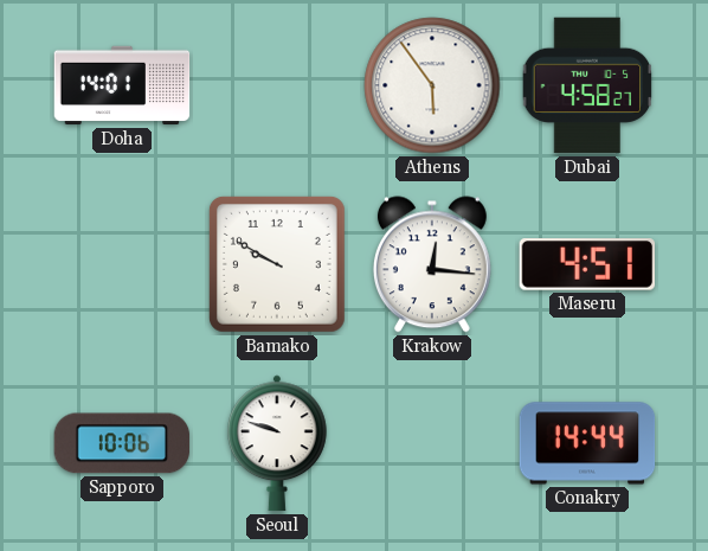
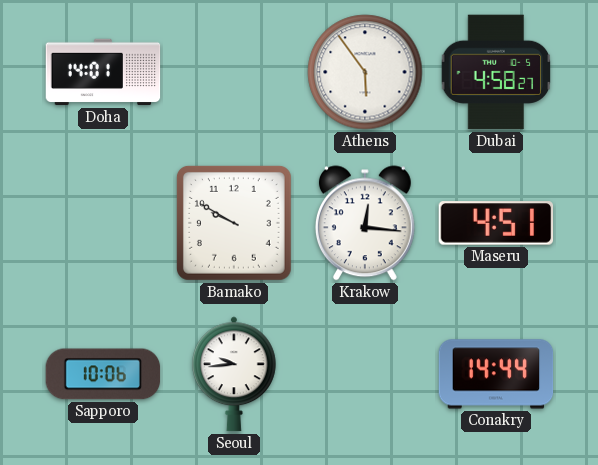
Seoul: 9:48 -> 9:44 (235, 374)
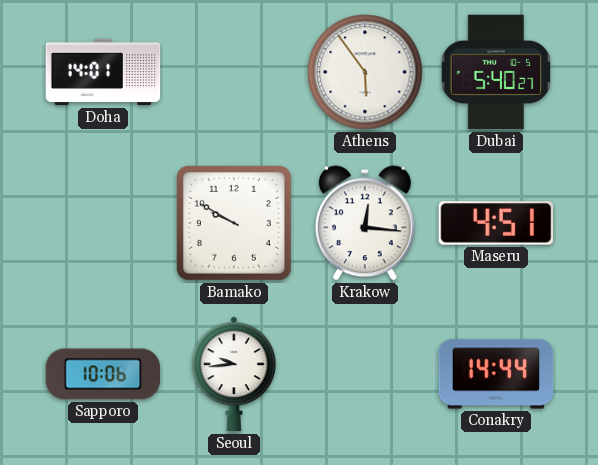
Dubai: 4:58 -> 5:40 (496, 72)
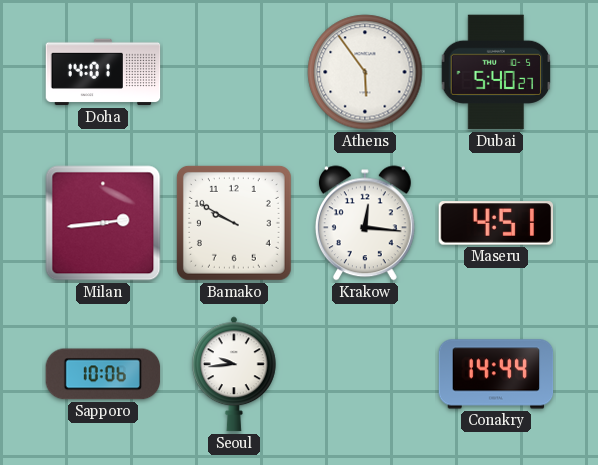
Milan: none -> 2:44 (103, 223)
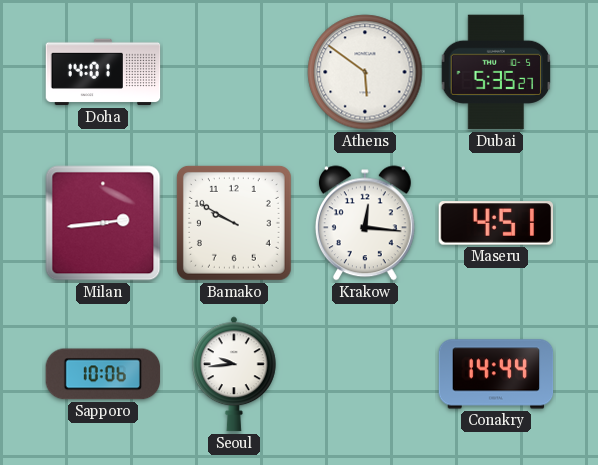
Athens: 5:54 -> 5:51 (365, 72)
Dubai: 5:40 -> 5:35 (496, 72)
